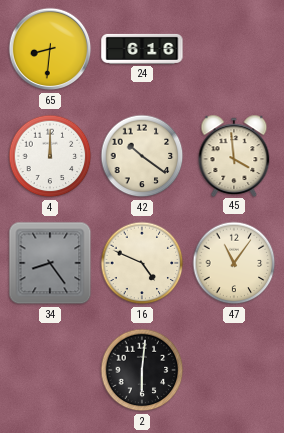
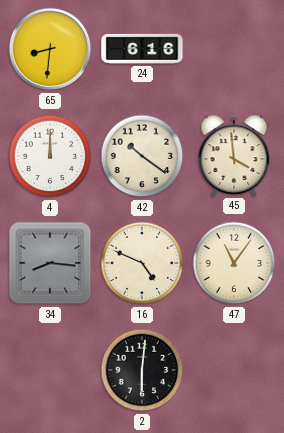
34: 8:24 -> 8:16 (50, 263)
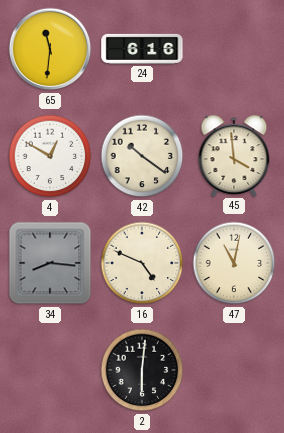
65: 8:31 -> 11:31 (50, 49)
4: 12:00 -> 12:50 (50, 156)
47: 11:06 -> 11:02 (234, 263)
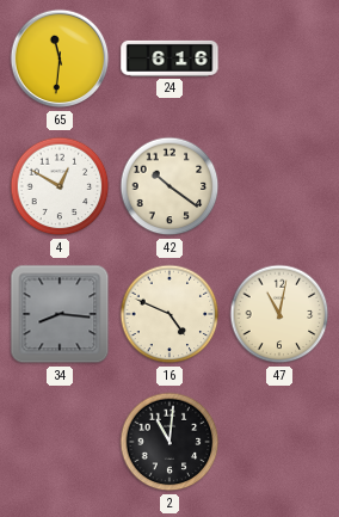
45: 3:59 -> none (234, 155)
2: 6:01 -> 11:01 (169, 442)
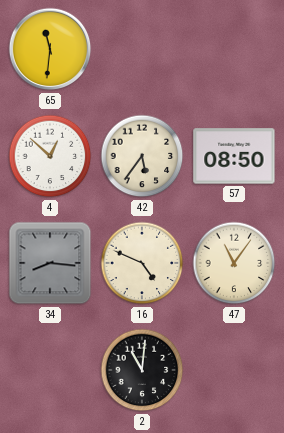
24: 6:16 -> none (169, 59)
4: 12:50 -> 12:52 (50, 156)
42: 10:21 -> 5:36 (142, 156)
57: none -> 08:50 (234, 156)
47: 11:02 -> 11:06 (234, 263)
